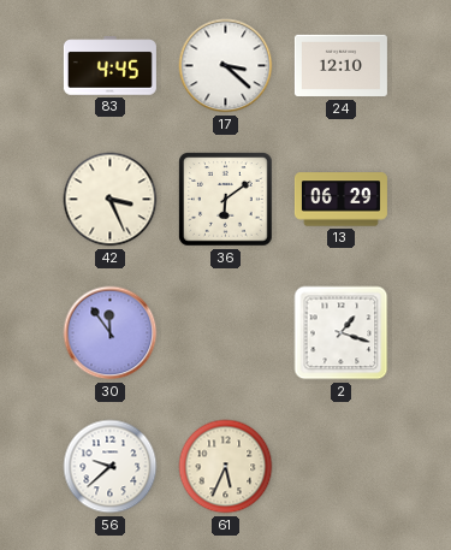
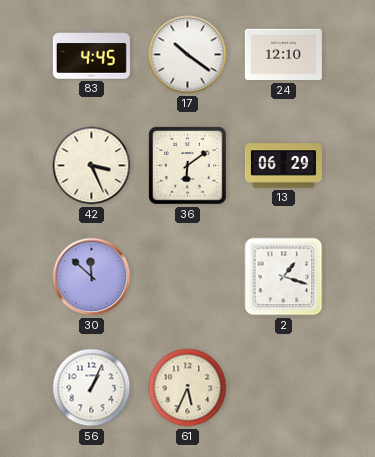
17: 3:22 -> 10:21 (188, 55)
30: 11:54 -> 11:52 (92, 277)
56: 9:38 -> 1:04 (92, 388)
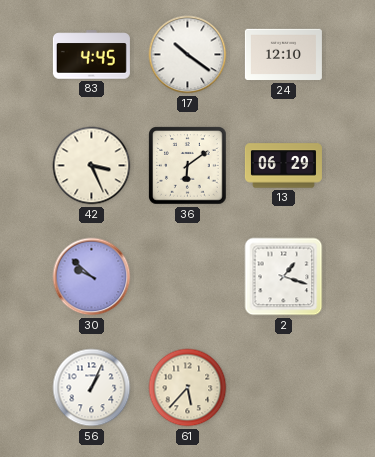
30: 11:52 -> 9:52 (92, 277)
61: 5:34 -> 5:37 (188, 388)
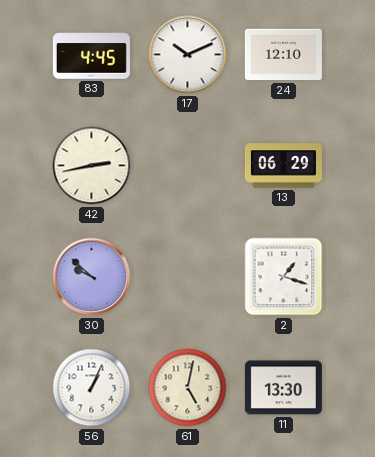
17: 10:21 -> 10:11 (188, 55)
42: 3:26 -> 2:43 (92, 166)
36: 6:09 -> none (188, 166)
61: 5:37 -> 5:02 (188, 388)
11: none -> 13:30 (283, 388)
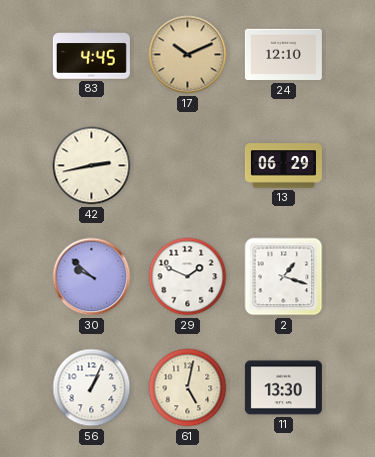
17 dial: white -> champagne (188, 55)
29: none -> 1:49 (188, 277)
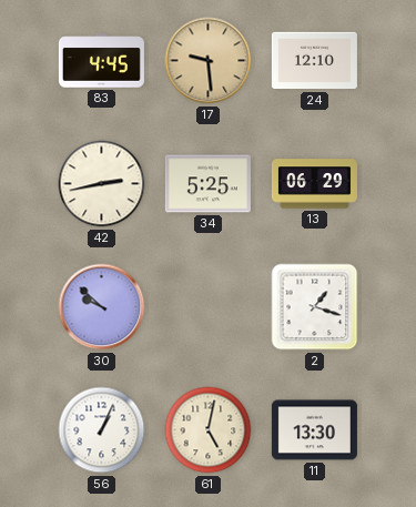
17: 10:11 -> 9:29 (209, 61)
34: none -> 5:25 (207, 184)
29: 1:49 -> none (188, 277)
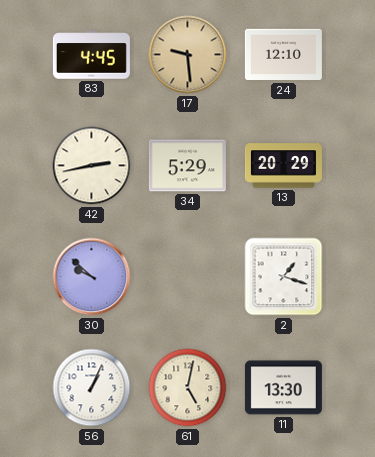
34: 5:25 -> 5:29 (187, 166)
13: 06:29 -> 20:29 (283, 166)
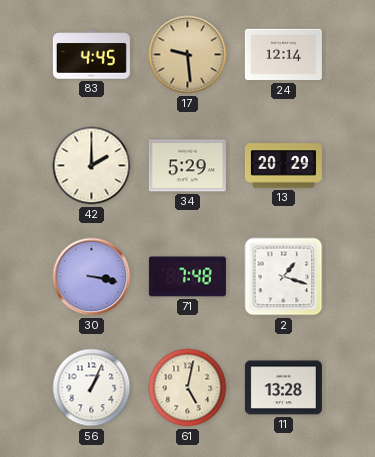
24: 12:10 -> 12:14 (283, 55)
42: 2:43 -> 2:00 (92, 166)
30: 9:52 -> 3:17 (92, 277)
71: none -> 7:48 (187, 277)
11: 13:30 -> 13:28 (283, 388)
